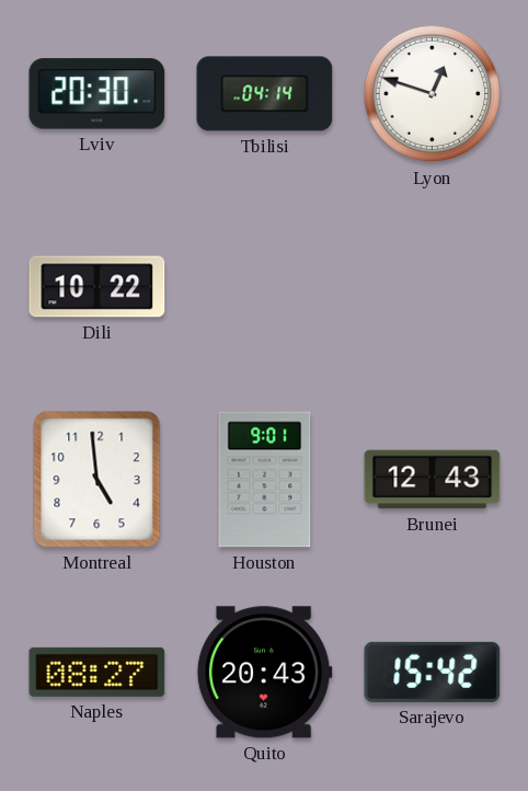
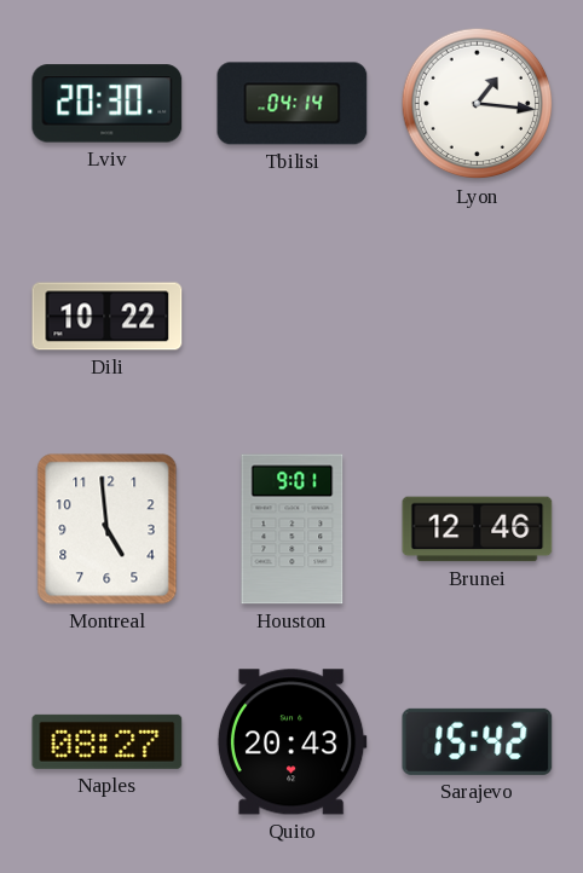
Lyon: 12:48 -> 1:16 (478, 104)
Brunei: 12:43 -> 12:46 (478, 530)
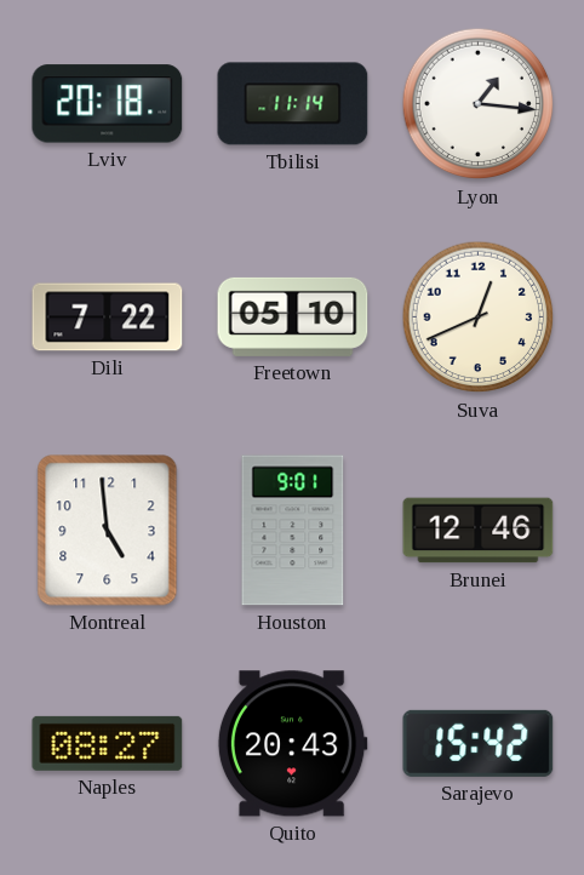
Lviv: 20:30 -> 20:18 (108, 104)
Tbilisi: 04:14 -> 11:14 (293, 104)
Dili: 10:22 -> 7:22 (108, 318)
Freetown: none -> 05:10 (293, 316)
Suva: none -> 12:41 (479, 318)
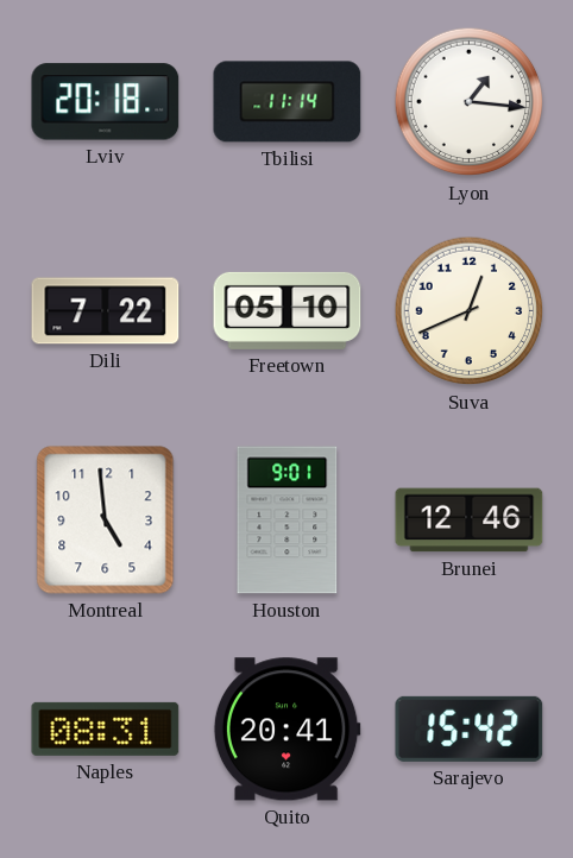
Naples: 08:27 -> 08:31 (106, 728)
Quito: 20:43 -> 20:41 (286, 730)
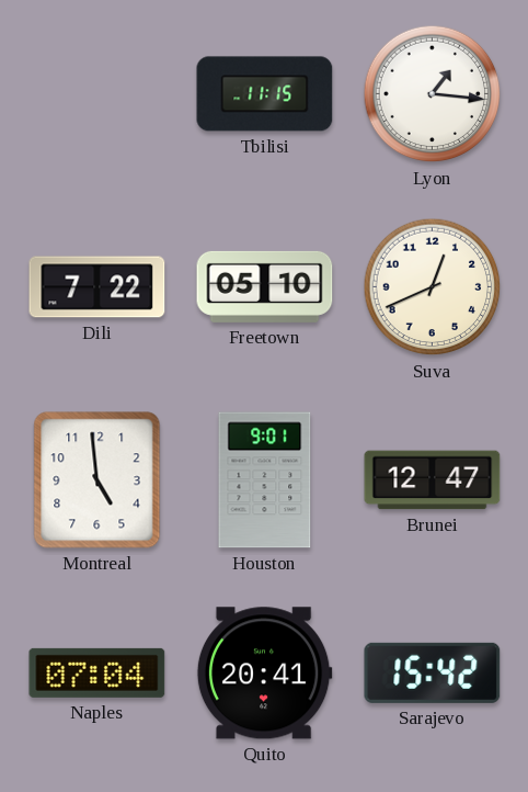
Lviv: 20:18 -> none (106, 102)
Tbilisi: 11:14 -> 11:15 (265, 94)
Brunei: 12:46 -> 12:47 (433, 480)
Naples: 08:31 -> 07:04 (97, 672)
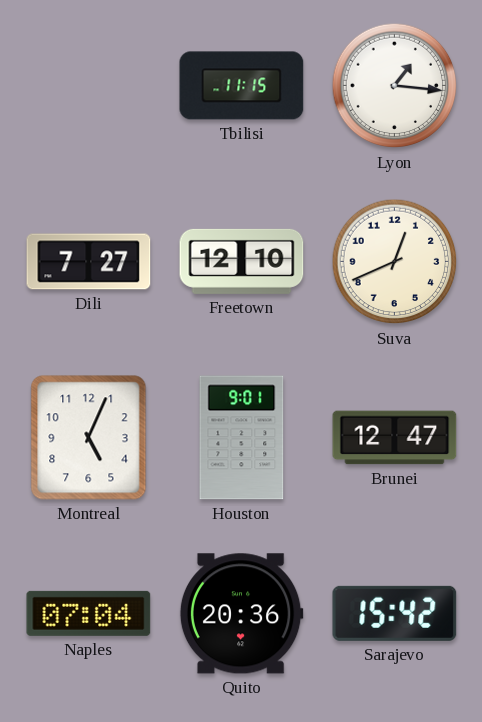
Dili: 7:22 -> 7:27 (89, 262)
Freetown: 05:10 -> 12:10 (242, 261)
Montreal: 4:59 -> 5:04 (89, 438)
Quito: 20:41 -> 20:36 (241, 614)
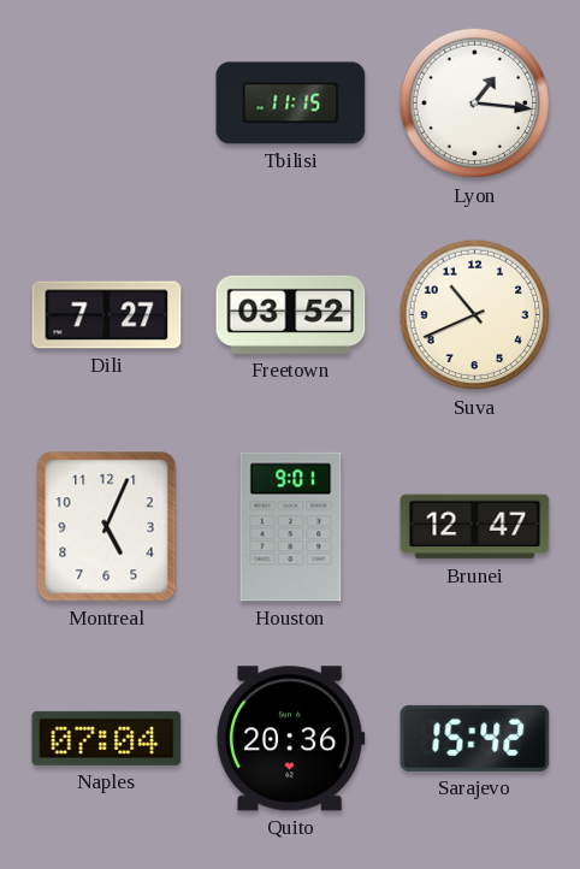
Freetown: 12:10 -> 03:52 (291, 314)
Suva: 12:41 -> 10:41 (475, 315)
